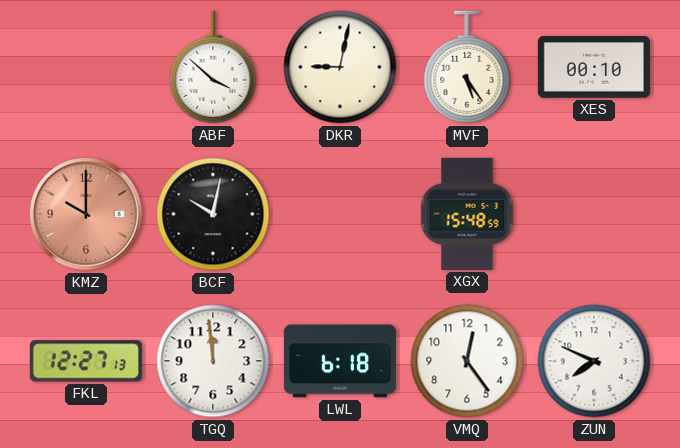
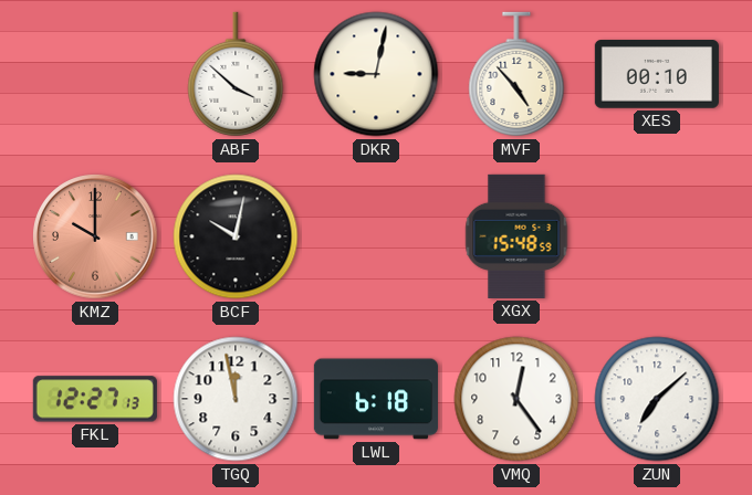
MVF: 5:24 -> 4:53 (516, 74)
TGQ: 11:59 -> 11:58 (236, 399)
ZUN: 7:49 -> 7:08 (657, 399)
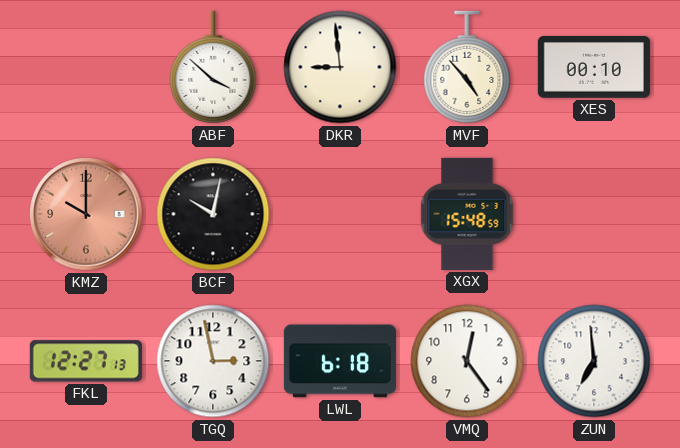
DKR: 9:02 -> 8:59 (340, 67)
TGQ: 11:58 -> 2:58 (213, 361)
ZUN: 7:08 -> 6:59 (594, 361)
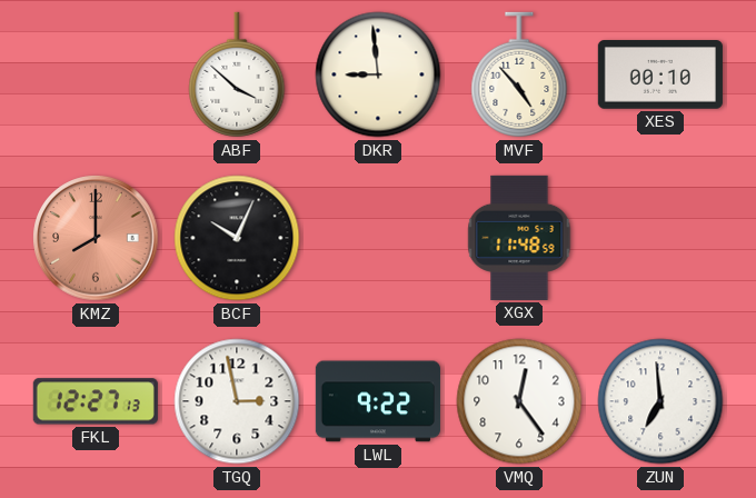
KMZ: 10:00 -> 8:00 (96, 238)
BCF: 10:02 -> 10:04 (237, 238)
XGX: 15:48 -> 11:48 (519, 238)
LWL: 6:18 -> 9:22 (378, 401)
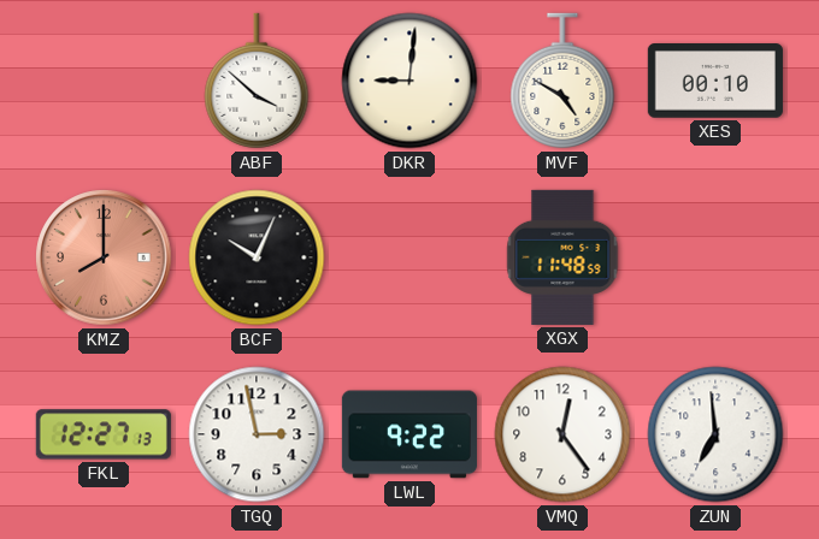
DKR: 8:59 -> 9:01 (409, 81)
MVF: 4:53 -> 4:50 (562, 81)
